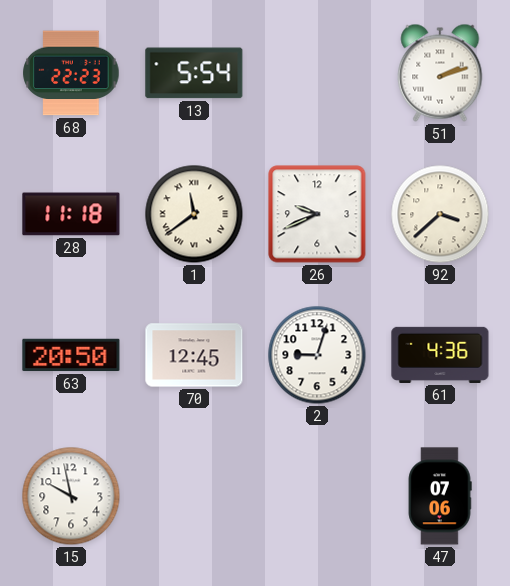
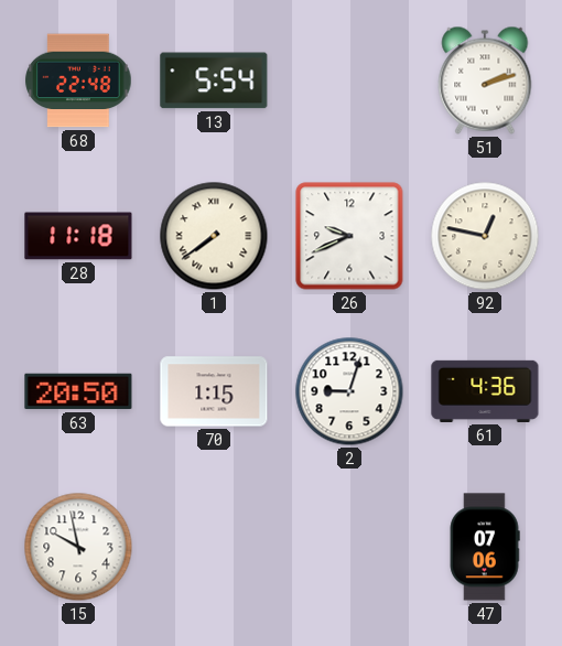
68: 22:23 -> 22:48 (78, 80)
1: 11:39 -> 7:39 (214, 236)
92: 3:38 -> 12:47 (485, 236)
70: 12:45 -> 1:15 (214, 391)
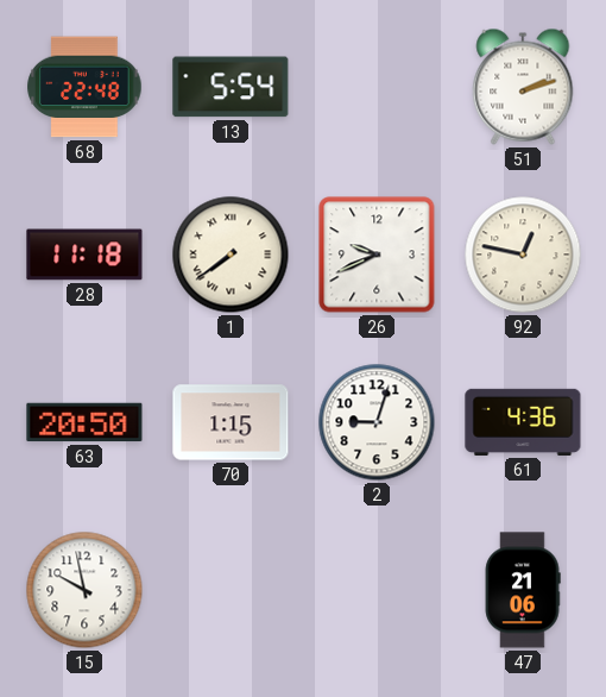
47: 07:06 -> 21:06 (523, 590)
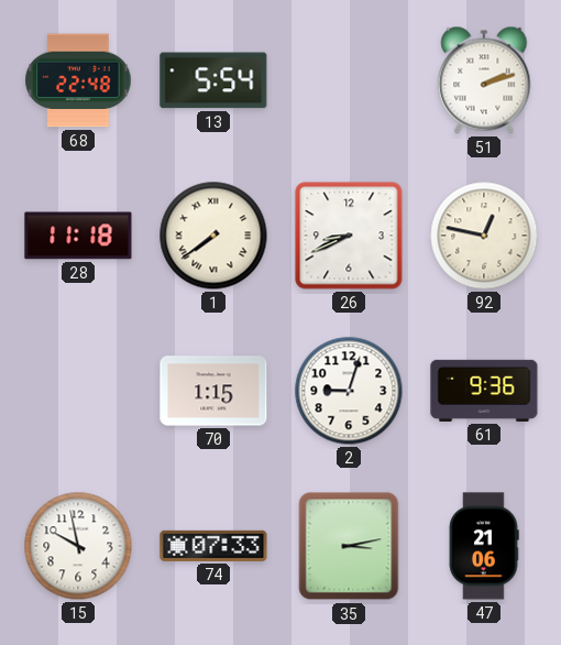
26: 9:41 -> 8:41 (349, 236)
63: 20:50 -> none (84, 422)
61: 4:36 -> 9:36 (484, 391)
74: none -> 07:33 (213, 546)
35: none -> 3:13 (349, 546)
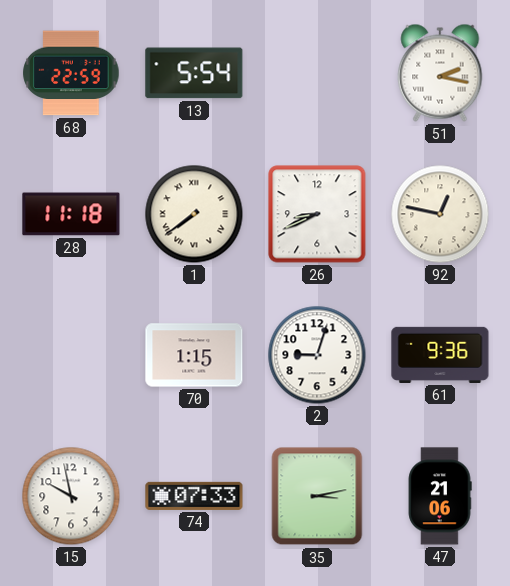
68: 22:48 -> 22:59 (71, 73)
51: 2:12 -> 2:17 (440, 73)
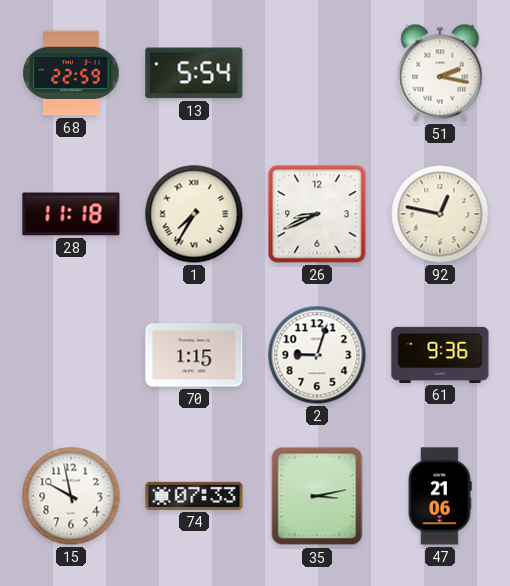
1: 7:39 -> 7:35 (194, 214)
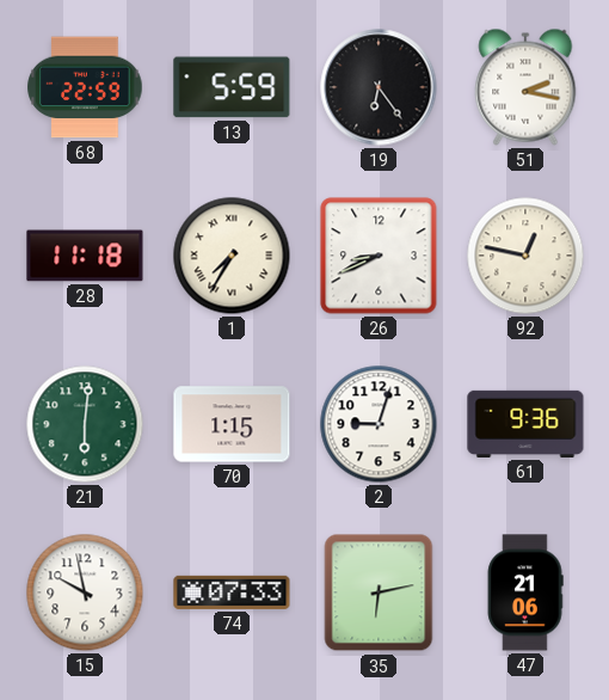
13: 5:54 -> 5:59 (232, 87)
19: none -> 6:24 (379, 87)
21: none -> 6:01 (85, 424)
35: 3:13 -> 6:13 (379, 592)
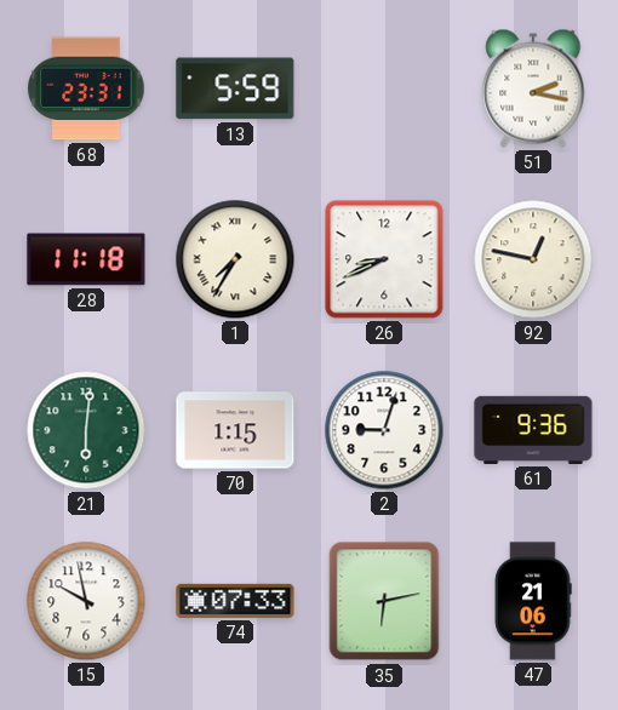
68: 22:59 -> 23:31 (86, 88)
19: 6:24 -> none (379, 87)
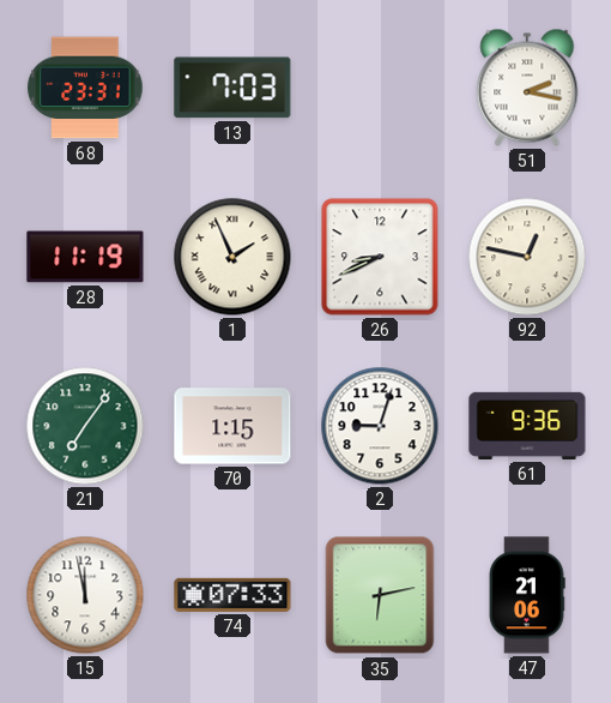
13: 5:59 -> 7:03 (232, 88)
28: 11:18 -> 11:19 (85, 257)
1: 7:35 -> 1:56 (232, 257)
21: 6:01 -> 7:06 (85, 426)
15: 9:58 -> 11:58 (85, 595)
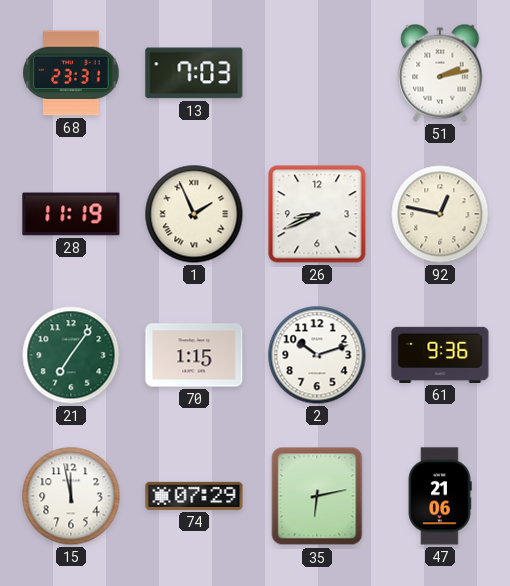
51: 2:17 -> 2:13 (440, 73)
2: 9:03 -> 10:12 (317, 355)
74: 07:33 -> 07:29 (194, 496)
